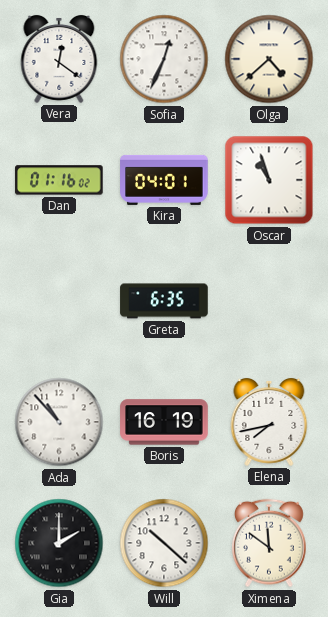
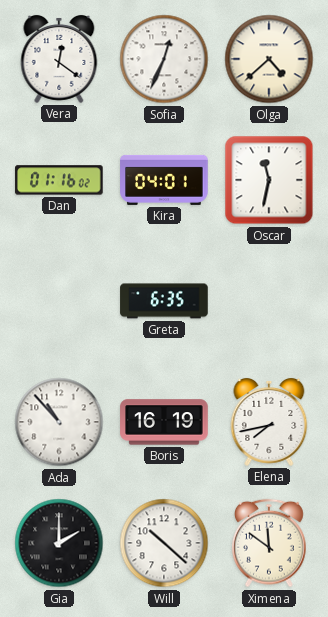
Oscar: 10:57 -> 11:32 (269, 180)
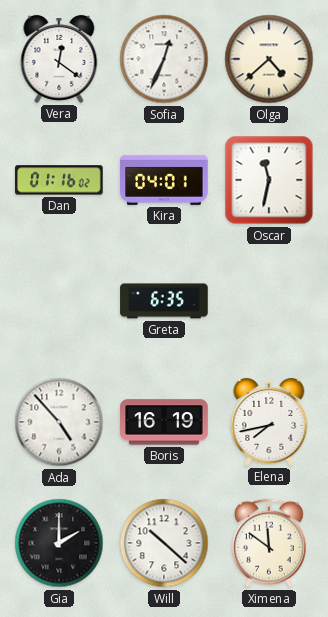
Ada: 10:53 -> 4:53 (59, 422)
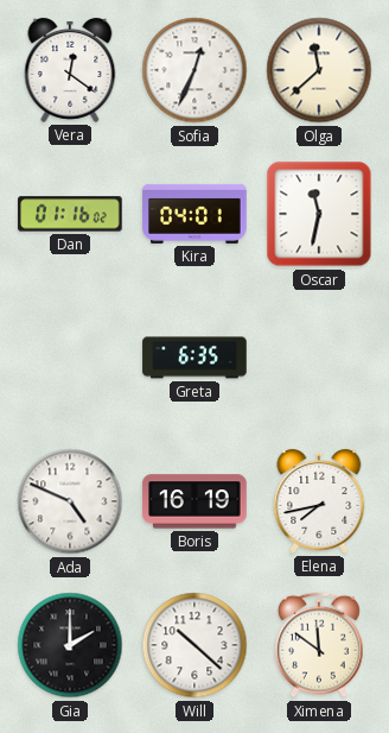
Olga: 4:38 -> 11:38 (319, 70)
Ada: 4:53 -> 4:49 (70, 501)
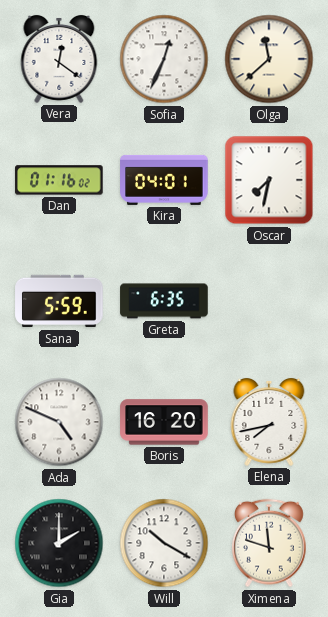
Oscar: 11:32 -> 7:32 (269, 180)
Sana: none -> 5:59 (59, 301)
Boris: 16:19 -> 16:20 (164, 422)
Will: 10:22 -> 10:20 (164, 543)
Ximena: 11:51 -> 11:48 (270, 543)
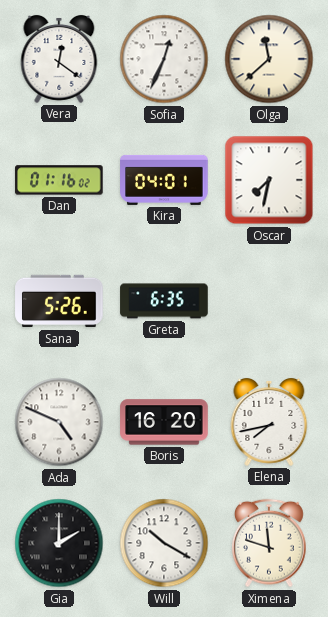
Sana: 5:59 -> 5:26 (59, 301)
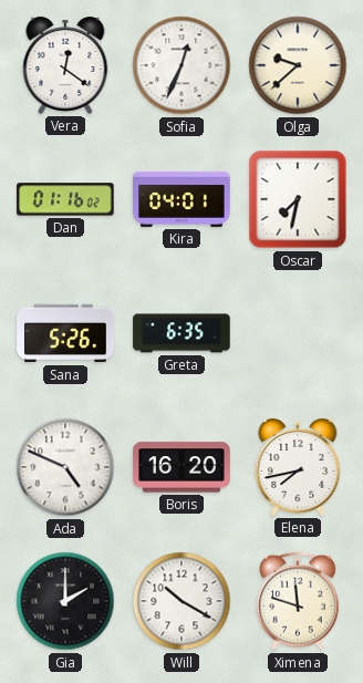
Olga: 11:38 -> 9:38 (298, 65)
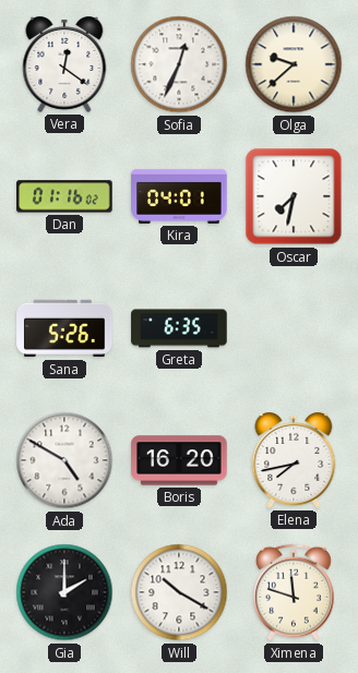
Ada: 4:49 -> 4:50 (64, 460)
